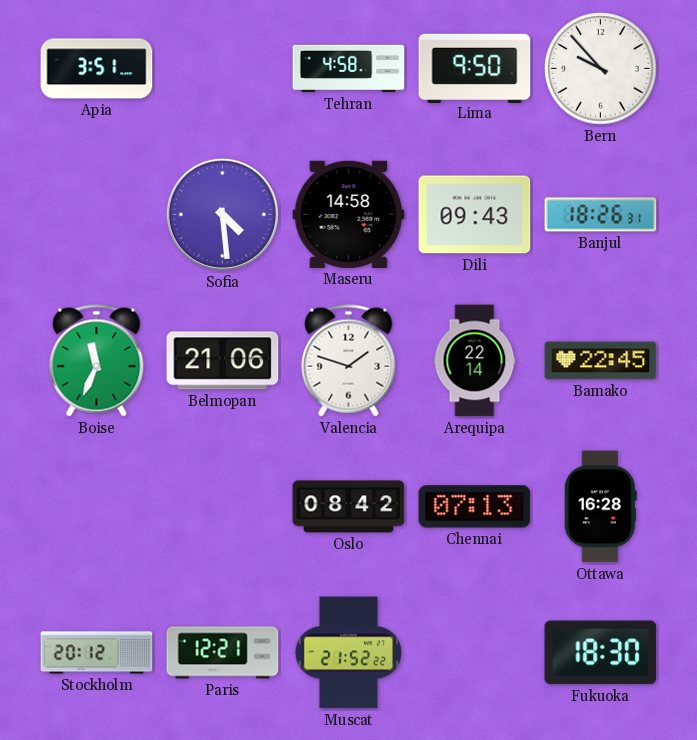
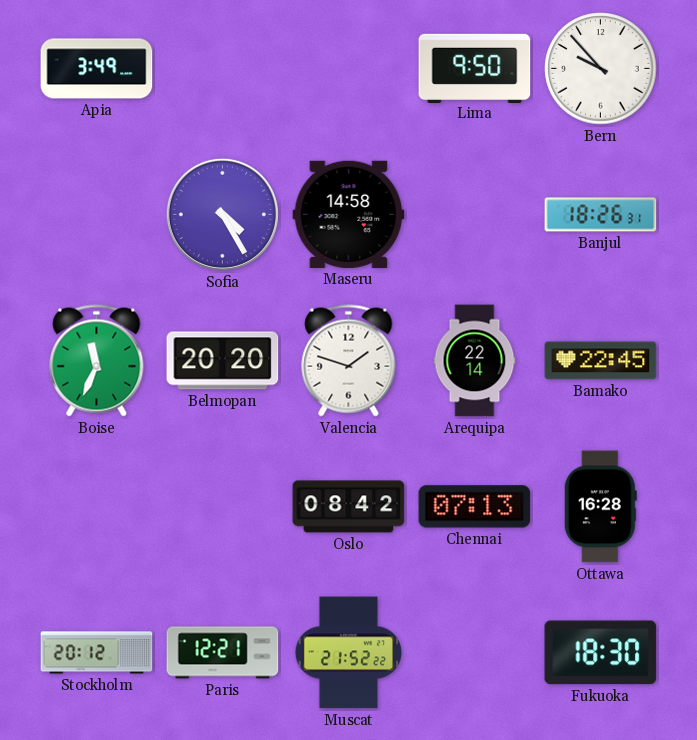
Apia: 3:51 -> 3:49 (97, 69)
Tehran: 4:58 -> none (349, 69)
Sofia: 4:29 -> 4:25 (222, 214)
Dili: 09:43 -> none (475, 215)
Belmopan: 21:06 -> 20:20 (223, 361)
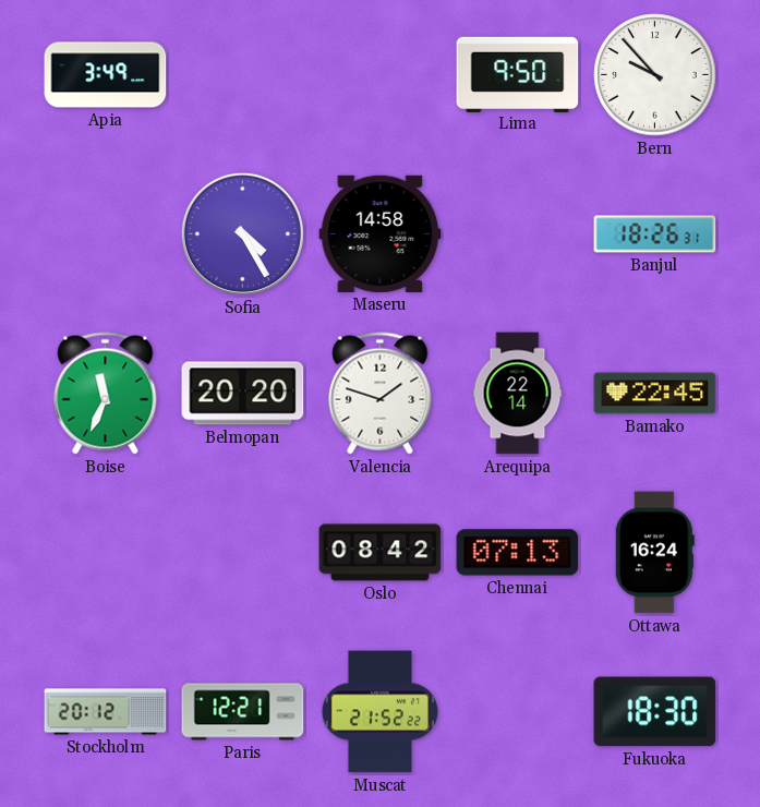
Ottawa: 16:28 -> 16:24 (654, 553)
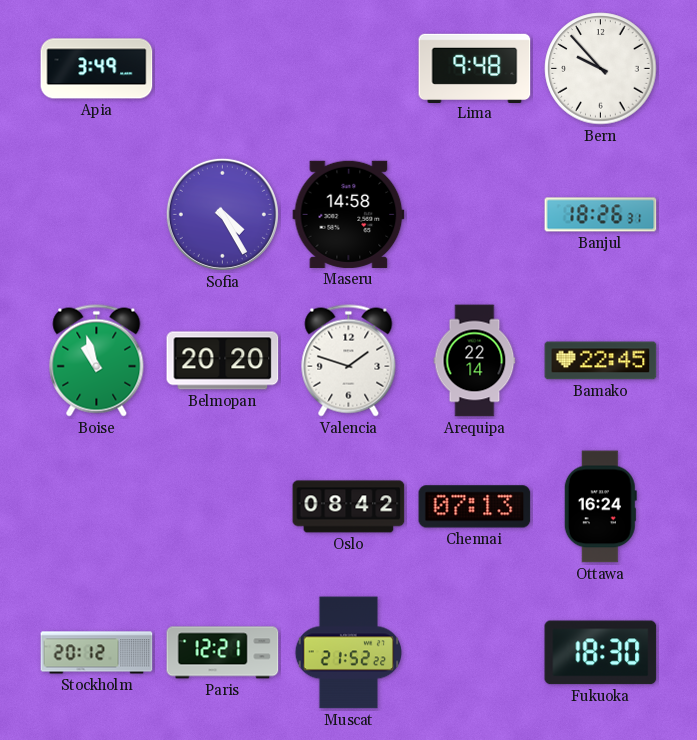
Lima: 9:50 -> 9:48 (475, 68)
Boise: 11:34 -> 10:57 (97, 361)
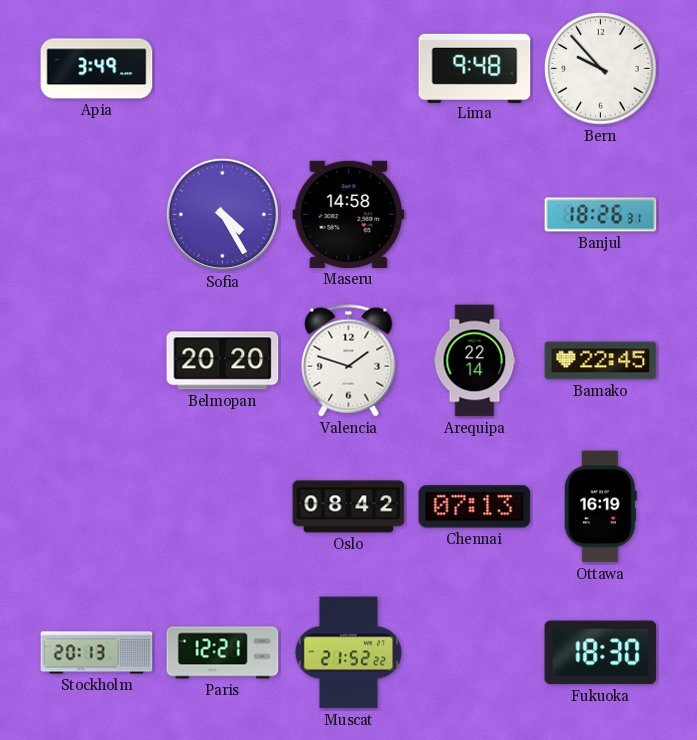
Boise: 10:57 -> none (97, 361)
Ottawa: 16:24 -> 16:19 (600, 507)
Stockholm: 20:12 -> 20:13 (97, 653)
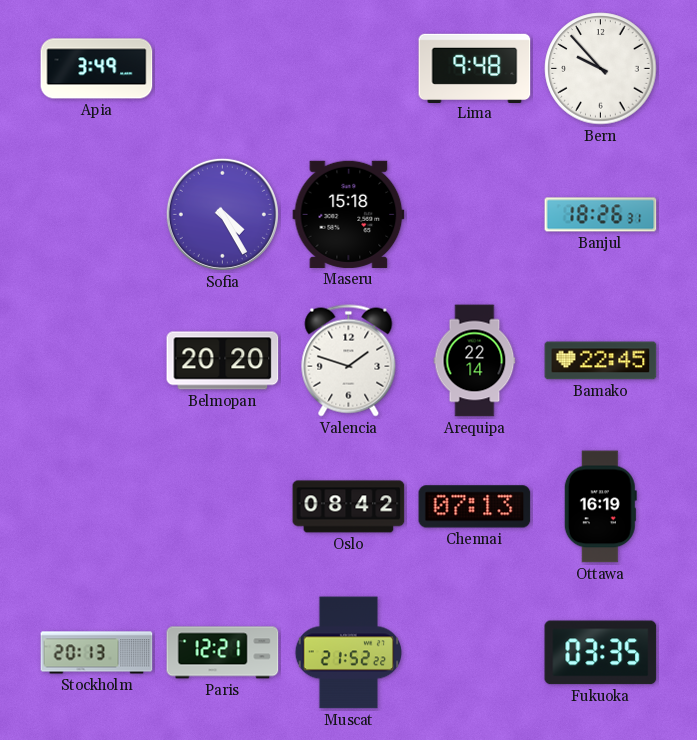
Maseru: 14:58 -> 15:18 (349, 214)
Fukuoka: 18:30 -> 03:35 (601, 653)
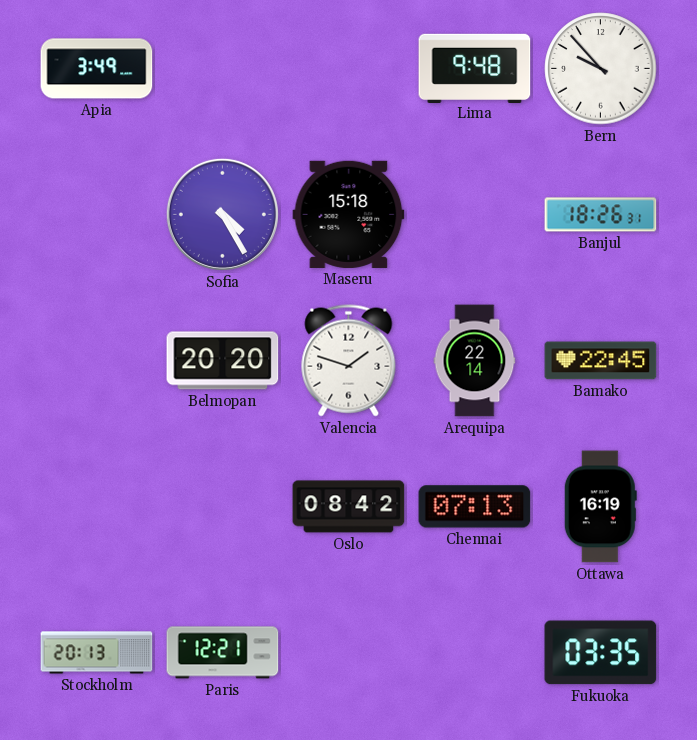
Muscat: 21:52 -> none (349, 653)
